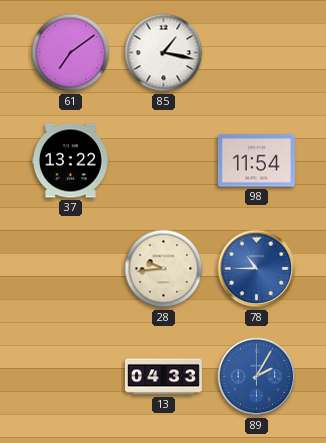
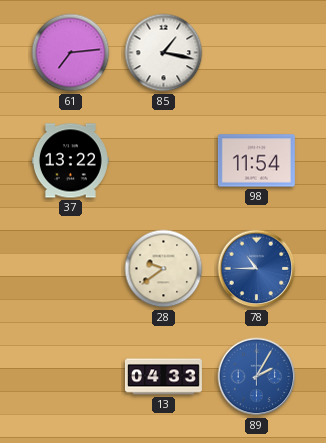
61: 7:09 -> 7:14 (71, 53)
28: 9:44 -> 9:39 (164, 269)
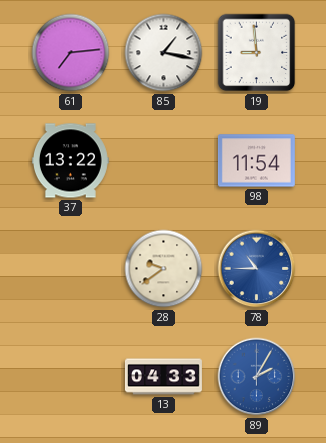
19: none -> 8:59 (257, 53)
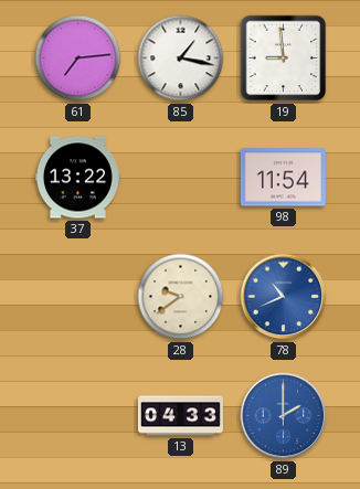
78: 10:45 -> 10:41 (284, 297)
89: 2:05 -> 2:00 (284, 416)
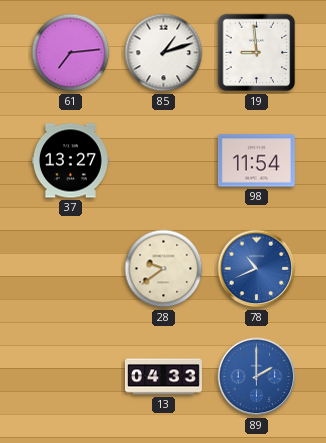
85: 1:17 -> 1:12 (164, 53)
37: 13:22 -> 13:27 (70, 161)
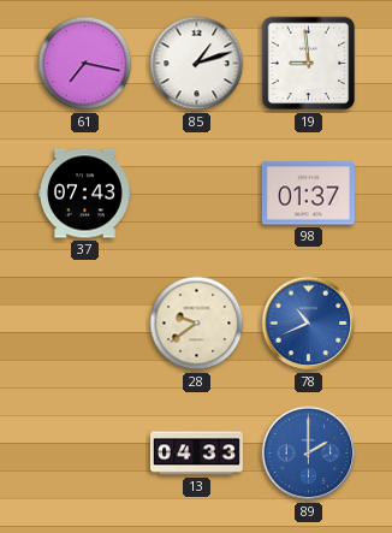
61: 7:14 -> 7:17 (85, 64)
37: 13:27 -> 07:43 (84, 194)
98: 11:54 -> 01:37 (308, 194)
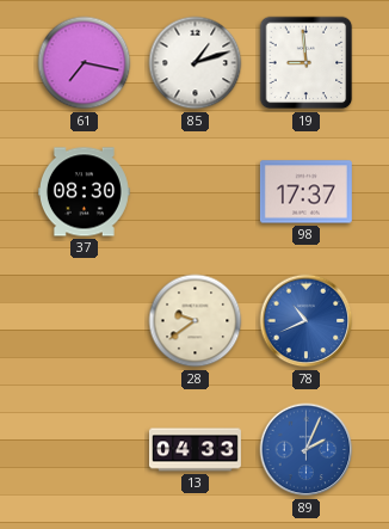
37: 07:43 -> 08:30 (84, 192)
98: 01:37 -> 17:37 (305, 192)
89: 2:00 -> 2:04 (307, 450)
